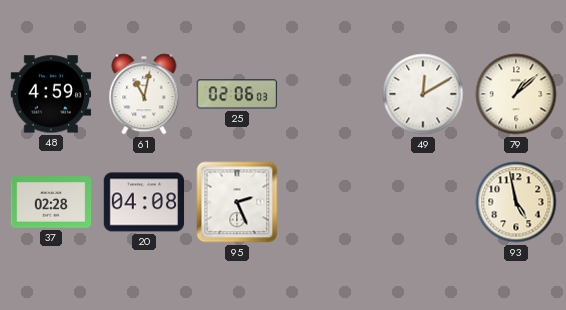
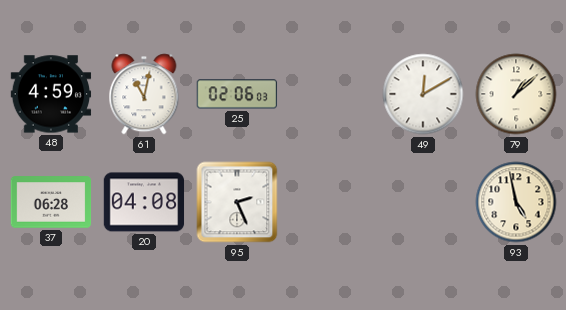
37: 02:28 -> 06:28 (51, 202)
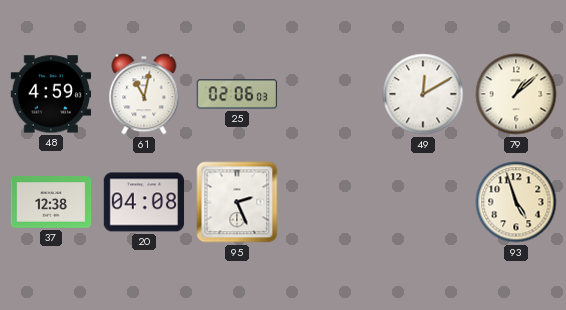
37: 06:28 -> 12:38 (51, 202)
93: 4:58 -> 4:57 (516, 202)
